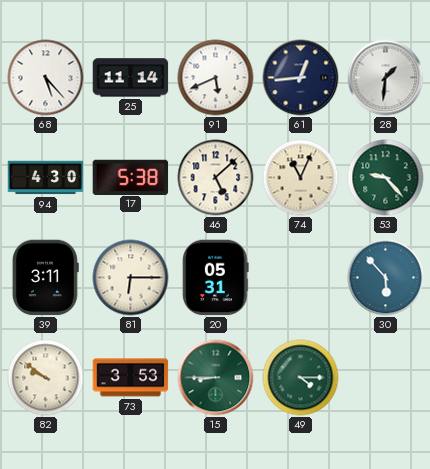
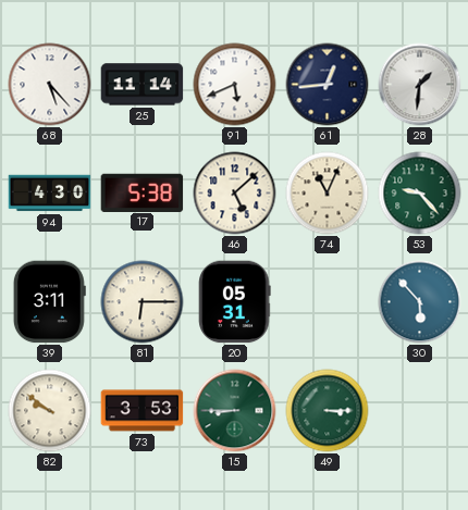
49: 4:15 -> 3:15 (328, 411)
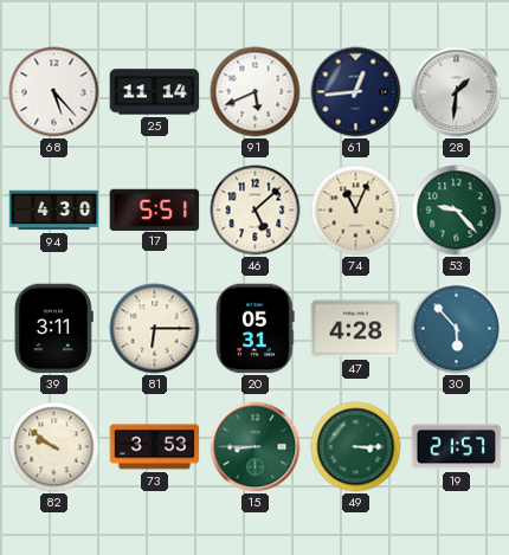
17: 5:38 -> 5:51 (155, 209)
47: none -> 4:28 (356, 329)
19: none -> 21:57 (457, 447)
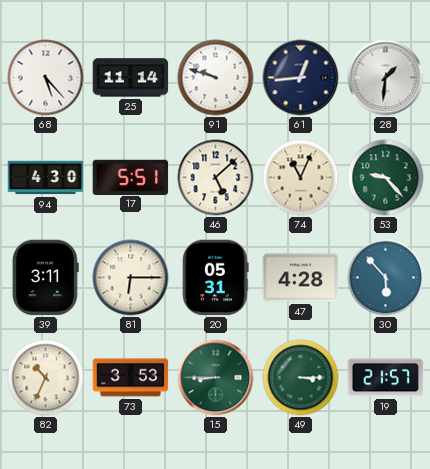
91: 5:41 -> 9:48 (216, 78)
82: 9:51 -> 10:34 (46, 378)
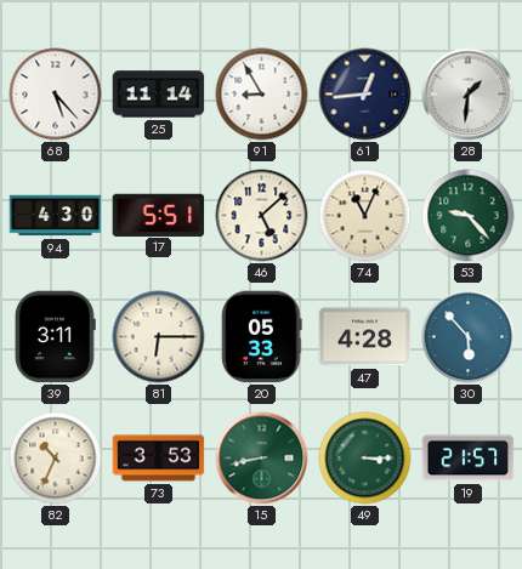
91: 9:48 -> 8:55 (262, 95)
20: 05:31 -> 05:33 (262, 337)
15: 8:45 -> 8:43 (262, 459)
